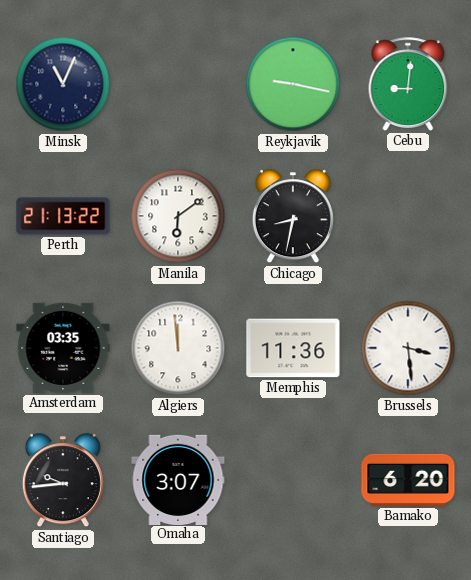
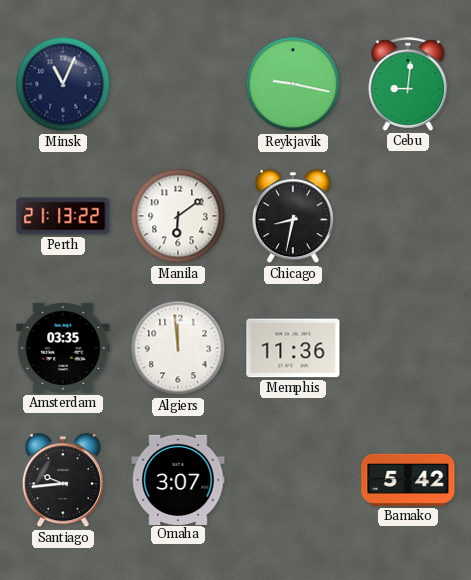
Brussels: 3:29 -> none (408, 348)
Bamako: 6:20 -> 5:42 (408, 480)
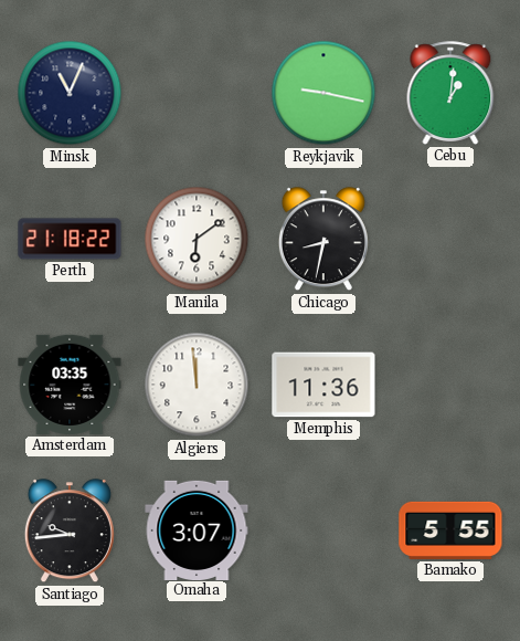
Cebu: 9:01 -> 1:01 (450, 93)
Perth: 21:13 -> 21:18 (70, 239)
Bamako: 5:42 -> 5:55 (450, 530)
